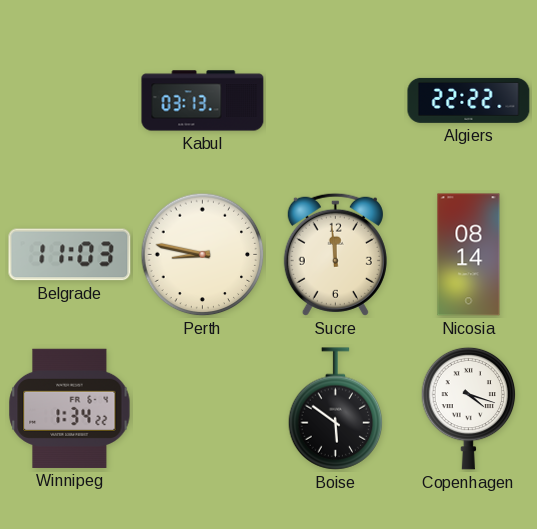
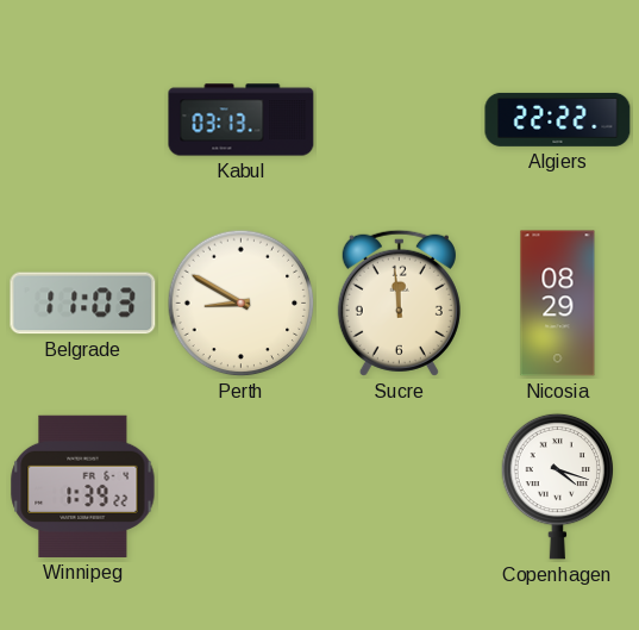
Perth: 8:47 -> 8:50 (242, 304)
Nicosia: 08:14 -> 08:29 (558, 304)
Winnipeg: 1:34 -> 1:39 (83, 486)
Boise: 5:51 -> none (336, 409)
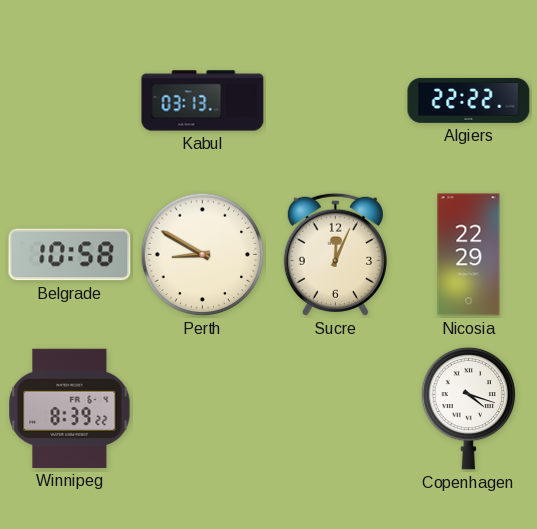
Belgrade: 11:03 -> 10:58 (70, 255)
Sucre: 11:59 -> 12:04 (335, 254)
Nicosia: 08:29 -> 22:29 (469, 255)
Winnipeg: 1:39 -> 8:39 (70, 408)
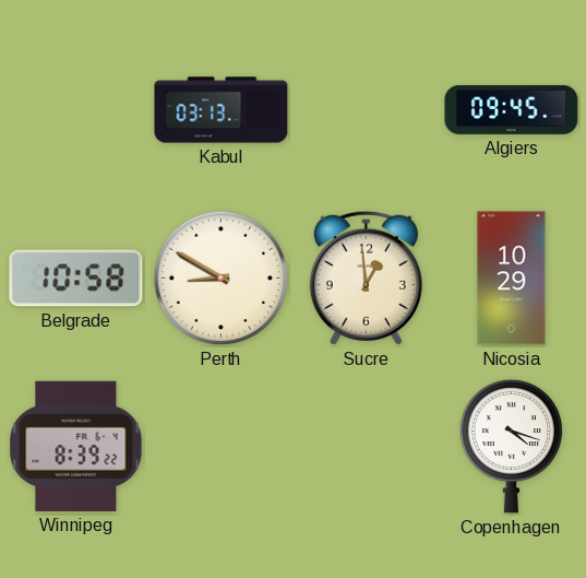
Algiers: 22:22 -> 09:45 (512, 109)
Sucre: 12:04 -> 12:59 (366, 278)
Nicosia: 22:29 -> 10:29 (512, 279)
